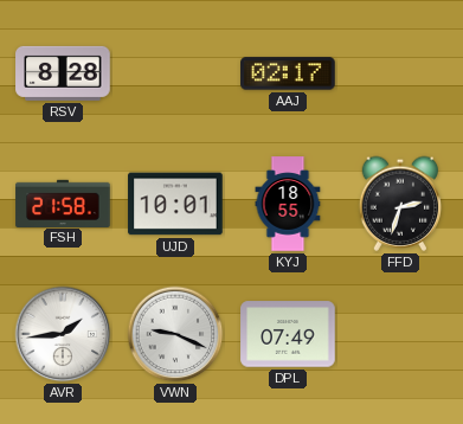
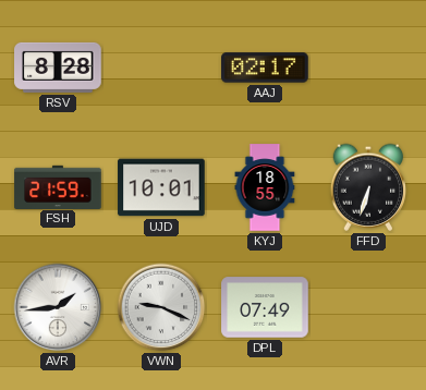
FSH: 21:58 -> 21:59 (58, 186)
FFD: 2:33 -> 6:33 (368, 187)
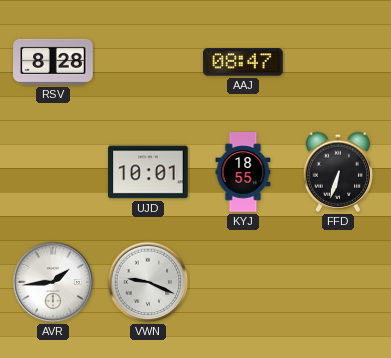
AAJ: 02:17 -> 08:47 (243, 62)
FSH: 21:59 -> none (58, 186)
DPL: 07:49 -> none (265, 307)
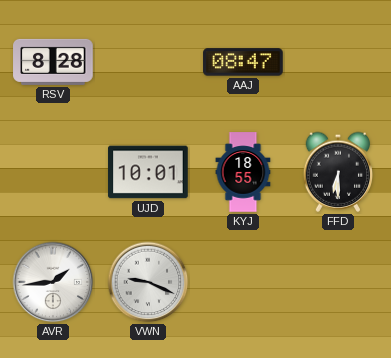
FFD: 6:33 -> 6:30 (338, 172)
